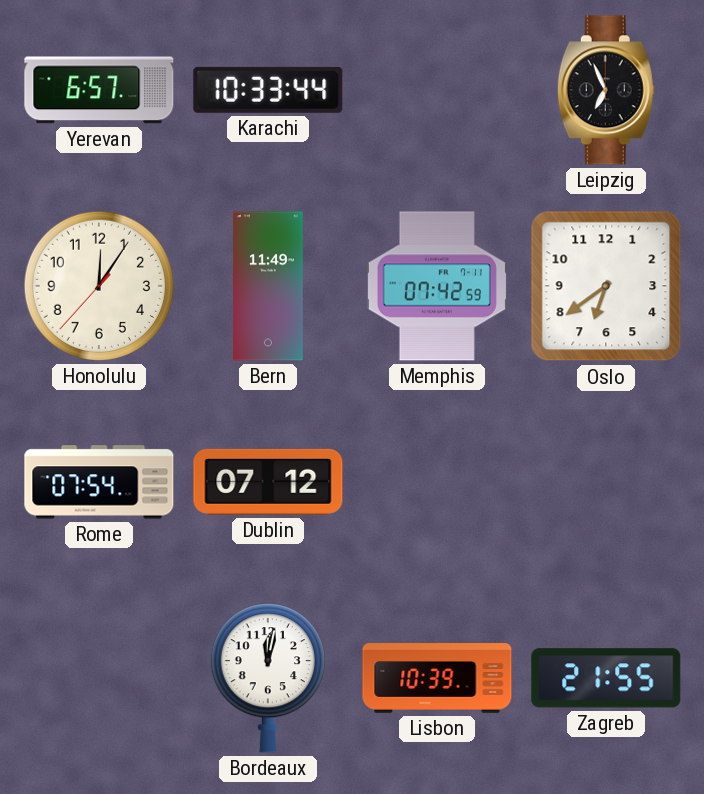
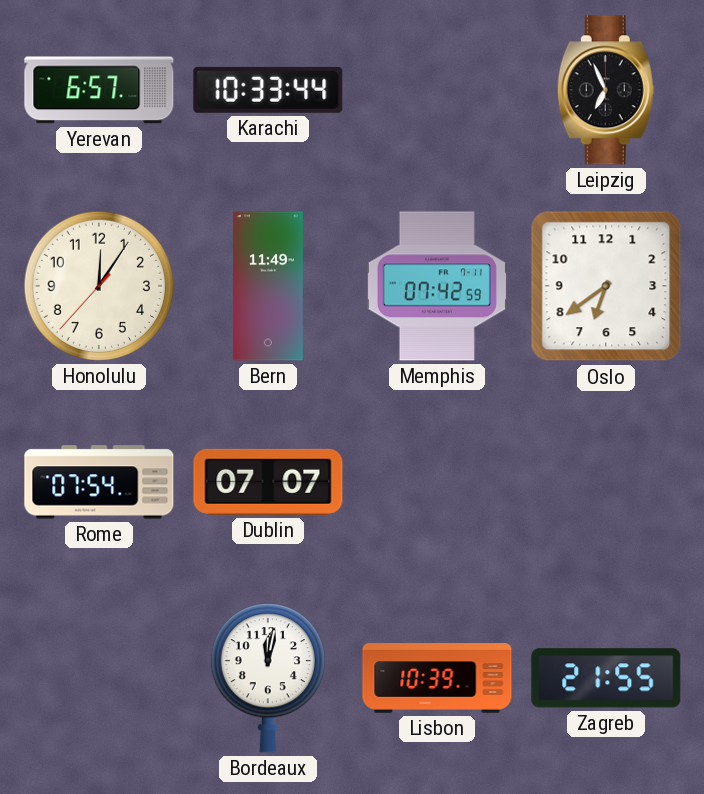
Dublin: 07:12 -> 07:07 (268, 482)
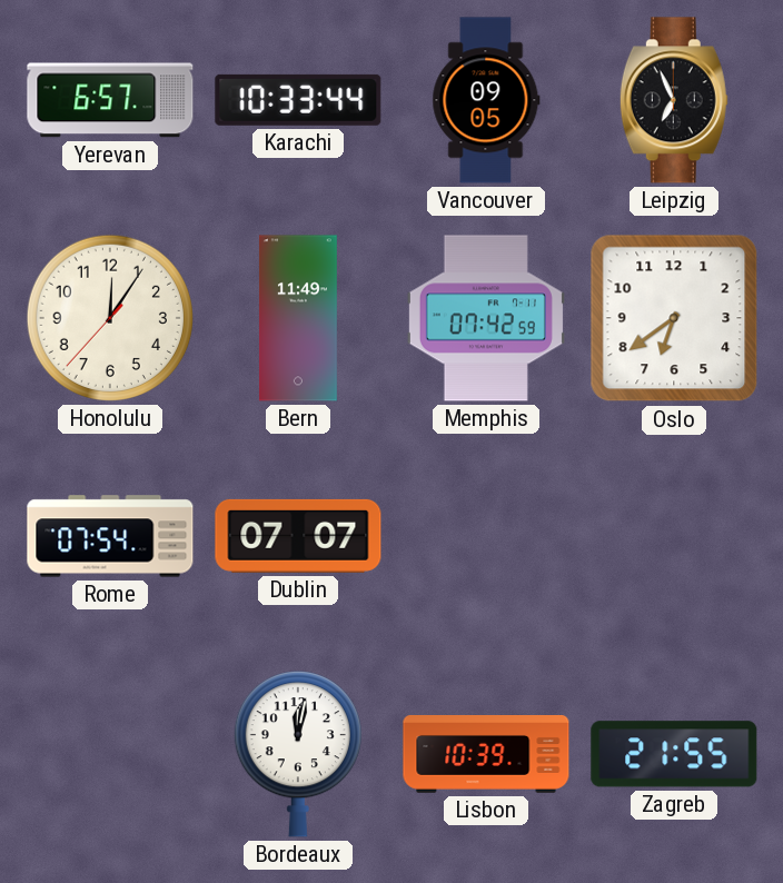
Vancouver: none -> 09:05 (486, 100)
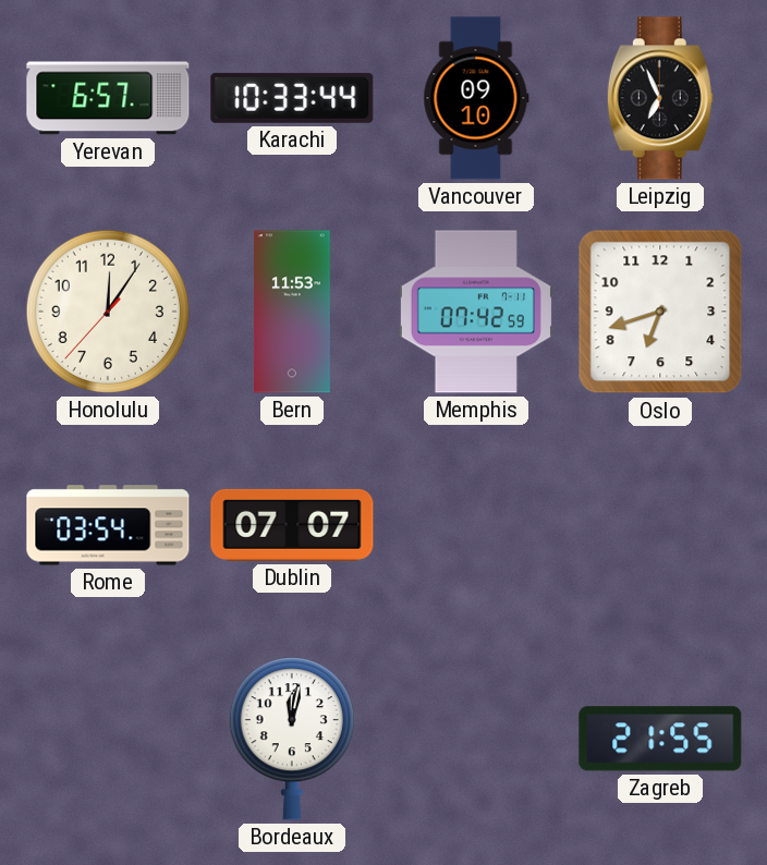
Vancouver: 09:05 -> 09:10 (476, 98)
Bern: 11:49 -> 11:53 (292, 312)
Oslo: 6:39 -> 6:42 (660, 312)
Rome: 07:54 -> 03:54 (108, 525)
Lisbon: 10:39 -> none (486, 755)
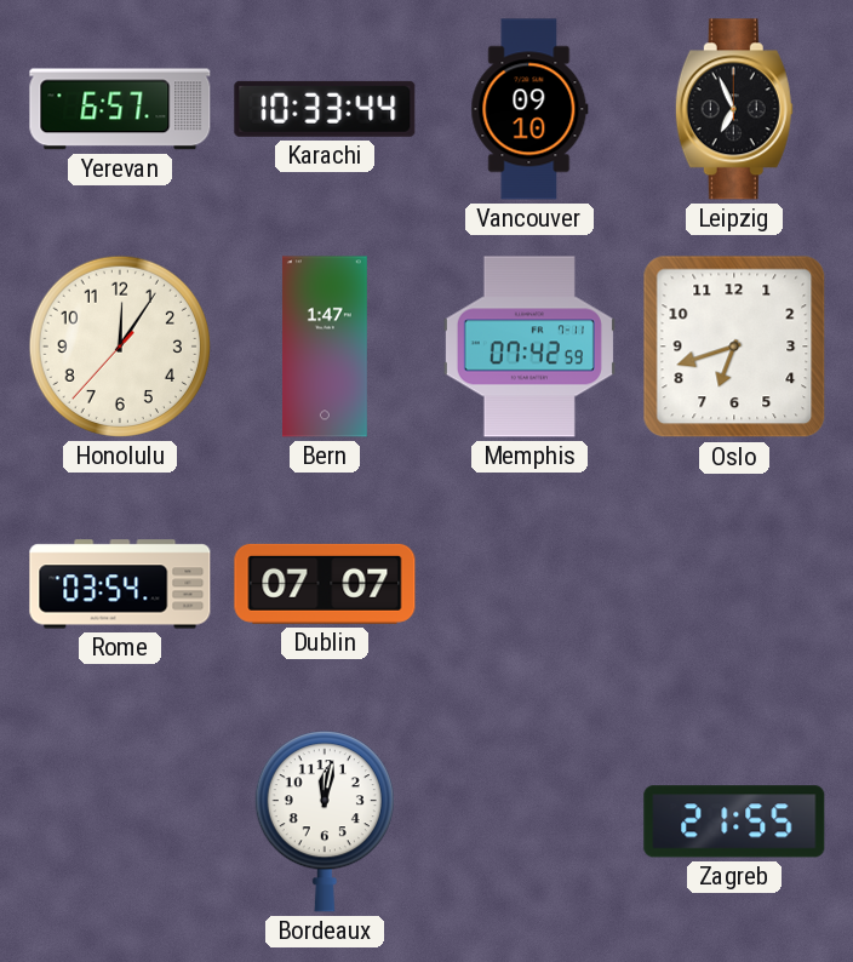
Bern: 11:53 -> 1:47 (325, 347)
